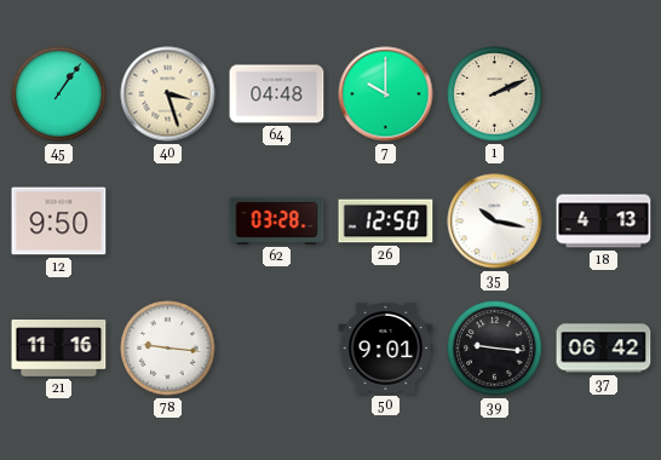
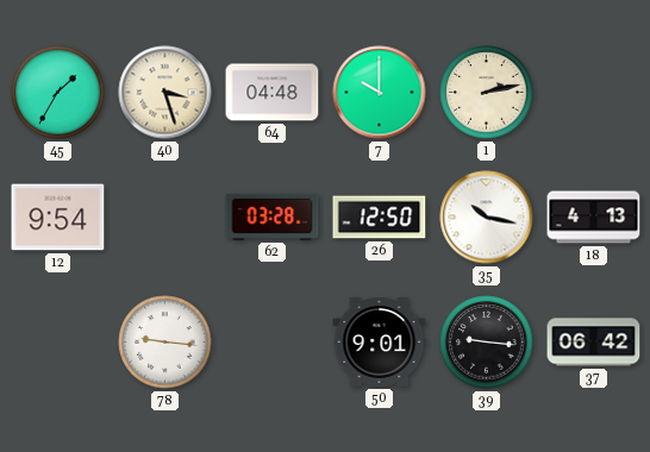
45: 1:06 -> 1:35 (58, 93)
1: 2:11 -> 2:13 (487, 93)
12: 9:50 -> 9:54 (58, 218)
21: 11:16 -> none (59, 349)
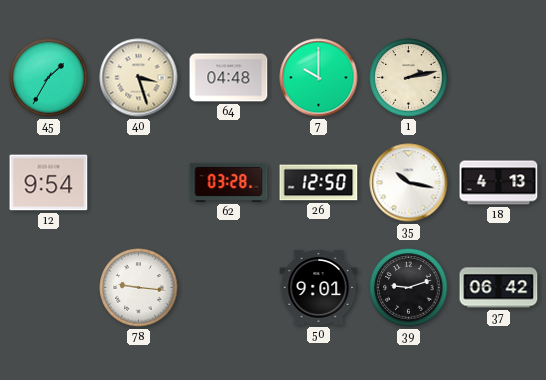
39: 9:16 -> 9:12 (409, 288)
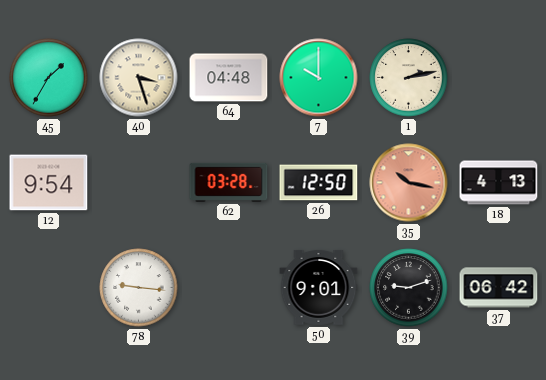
35 dial: white -> salmon (409, 183)
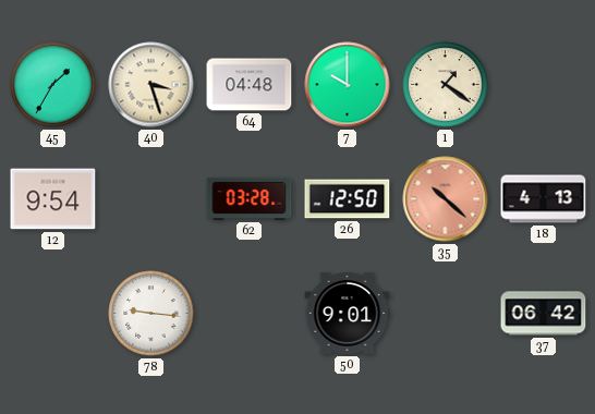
1: 2:13 -> 1:21 (446, 85)
35: 10:17 -> 10:22 (446, 199)
39: 9:12 -> none (409, 288)
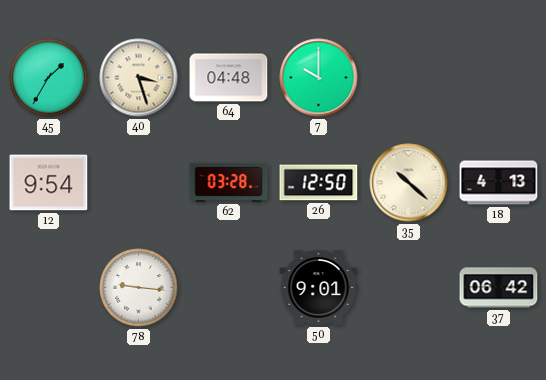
1: 1:21 -> none (446, 85)
35 dial: salmon -> cream (409, 183)
